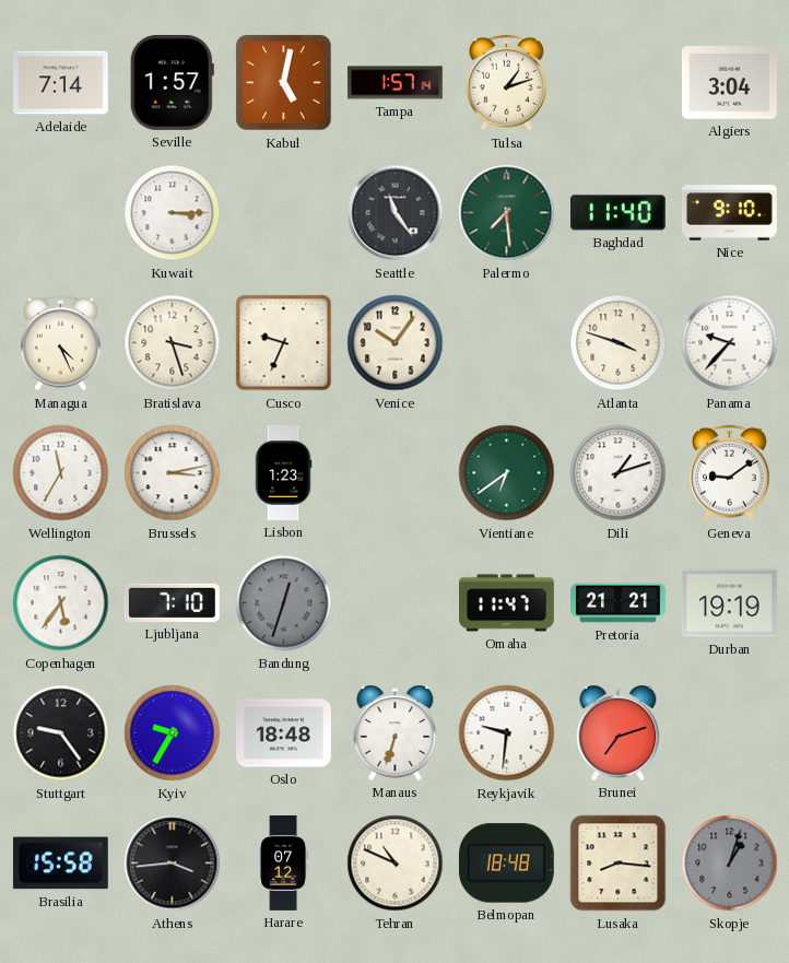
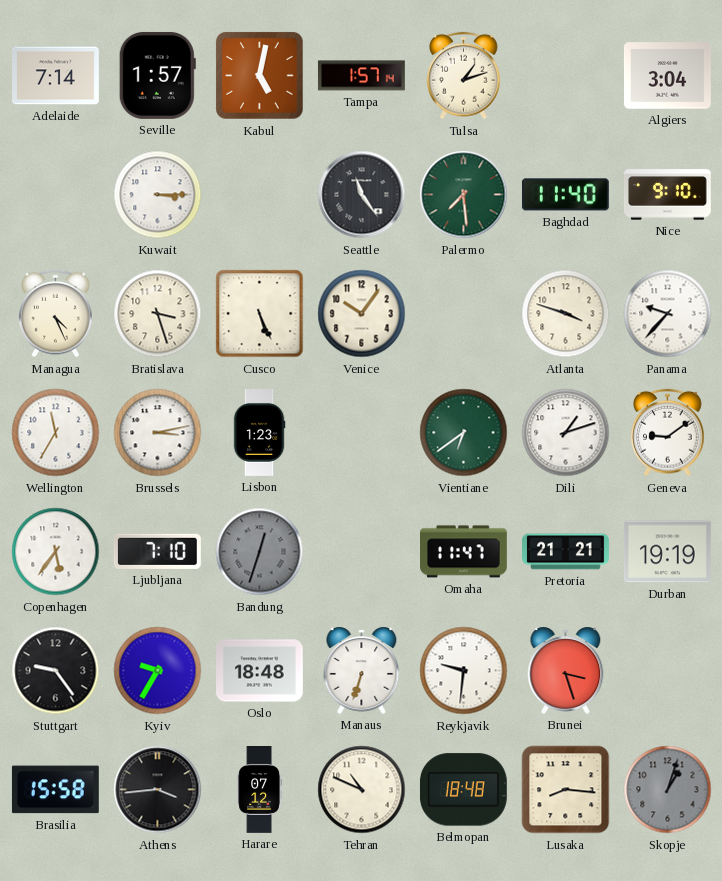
Cusco: 9:34 -> 5:26 (260, 314)
Brunei: 7:12 -> 3:27 (566, 670)
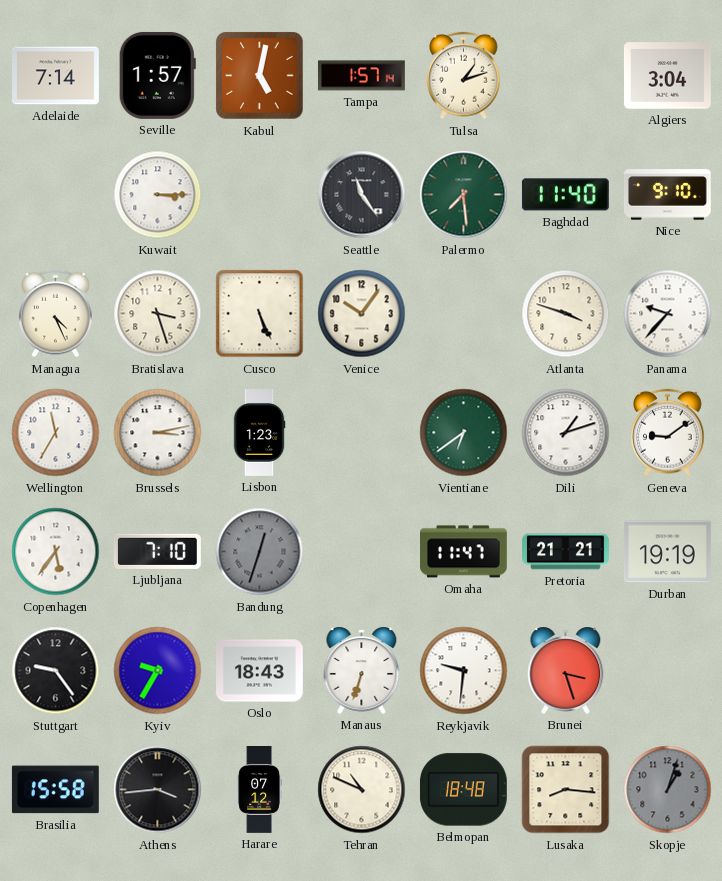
Oslo: 18:48 -> 18:43 (260, 671)
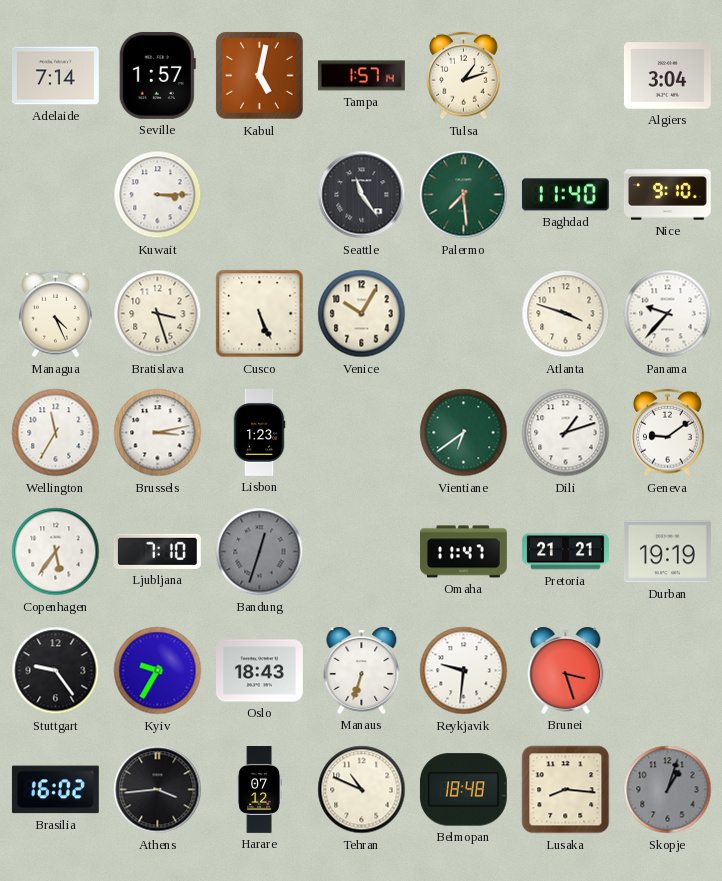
Venice: 10:06 -> 10:05 (362, 314)
Brasilia: 15:58 -> 16:02 (55, 790)
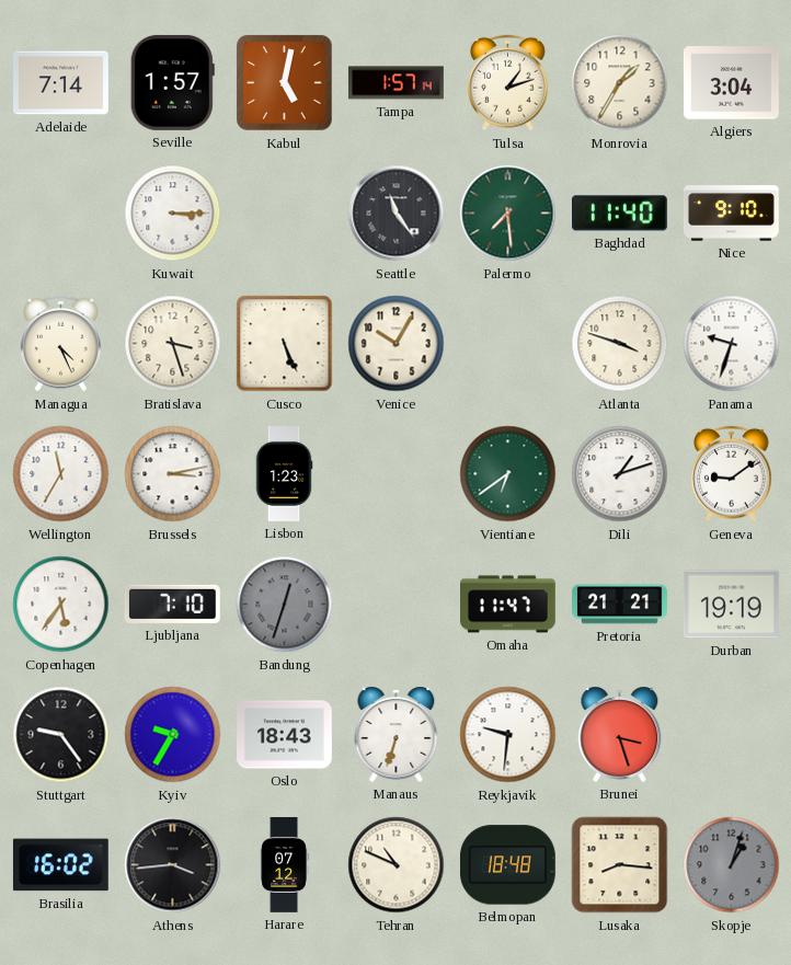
Monrovia: none -> 1:35 (620, 83)
Panama: 9:37 -> 9:33 (732, 344)
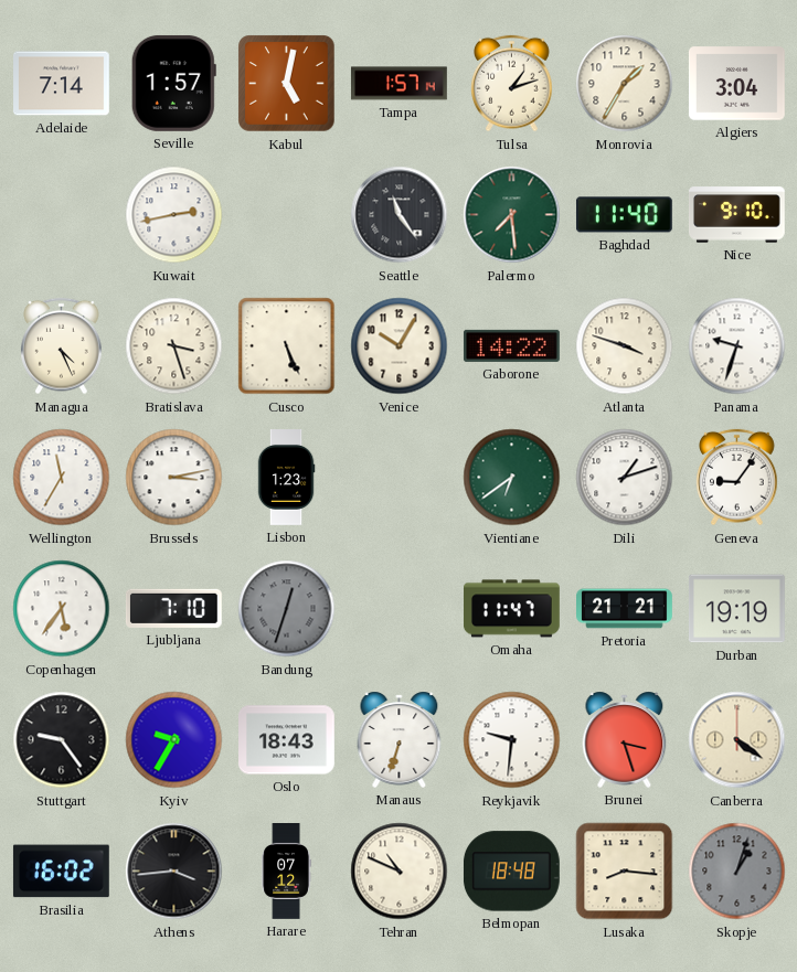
Kuwait: 3:15 -> 2:43 (174, 215)
Gaborone: none -> 14:22 (511, 345)
Geneva: 9:09 -> 9:06 (737, 478)
Canberra: none -> 4:21 (737, 740)
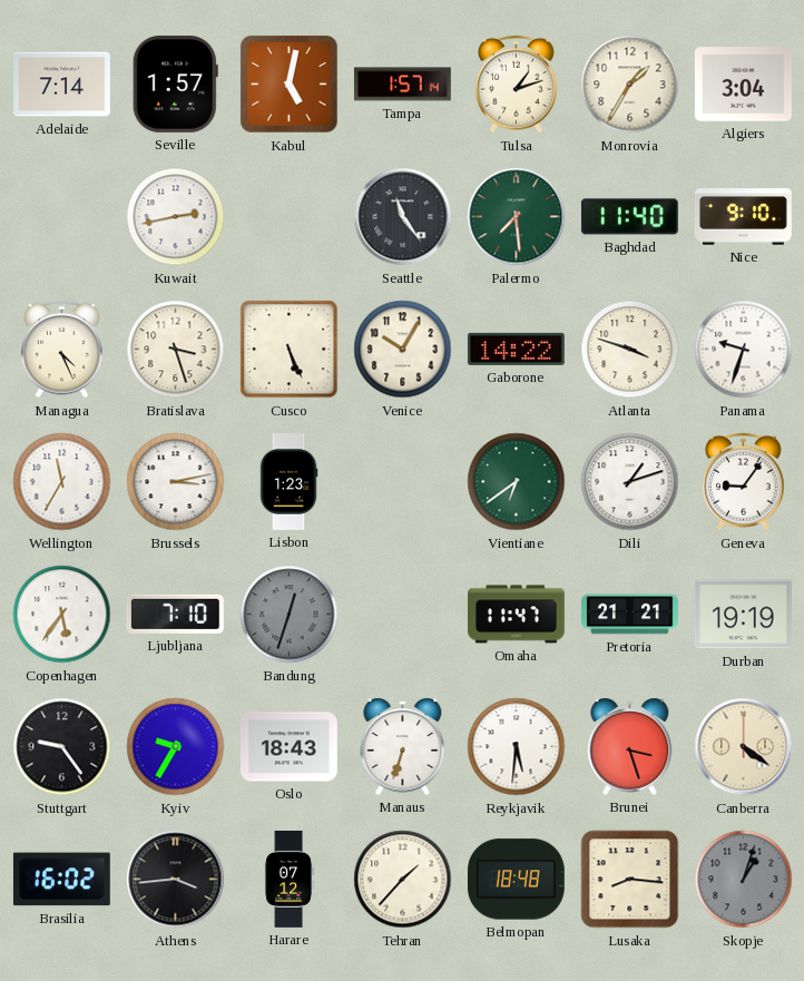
Reykjavik: 9:31 -> 5:31 (517, 747)
Tehran: 10:49 -> 1:37 (403, 880)
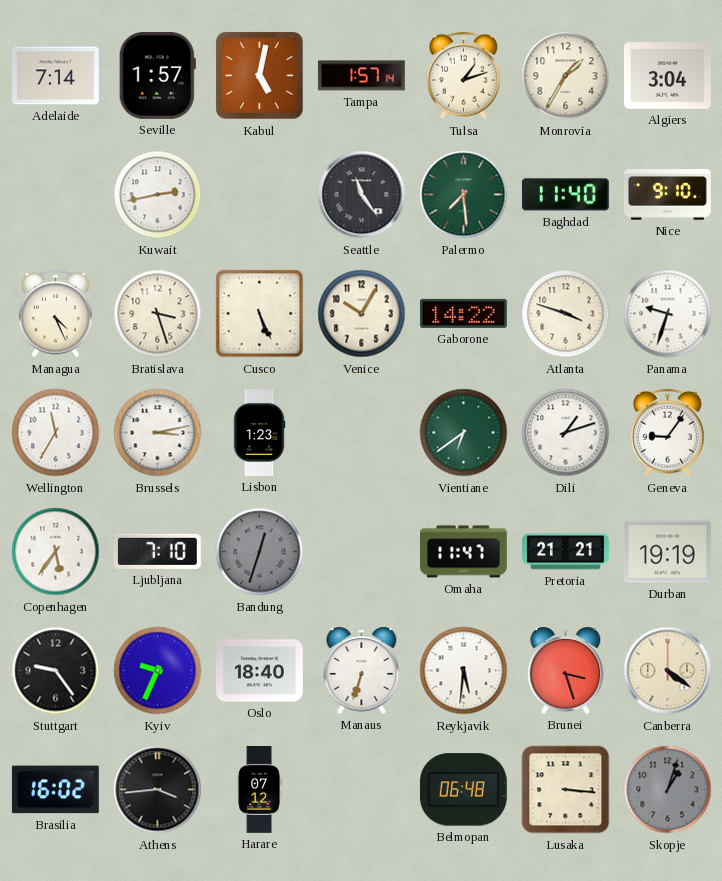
Kyiv: 9:35 -> 9:34 (158, 671)
Oslo: 18:43 -> 18:40 (260, 671)
Tehran: 1:37 -> none (403, 880)
Belmopan: 18:48 -> 06:48 (463, 790)
Lusaka: 8:16 -> 3:16 (566, 790)
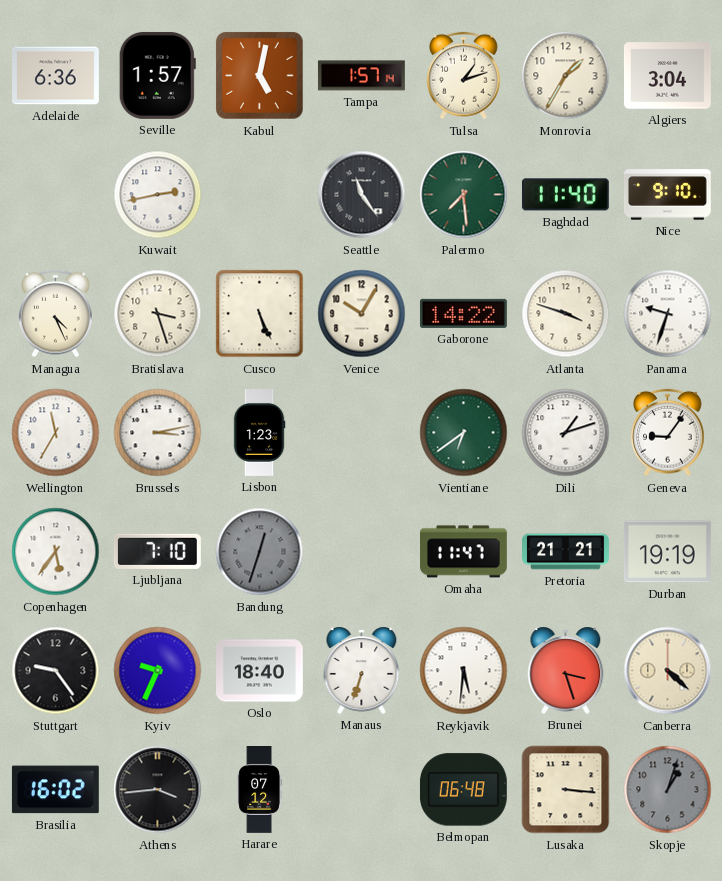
Adelaide: 7:14 -> 6:36 (56, 76)
Canberra: 4:21 -> 4:22 (668, 671)
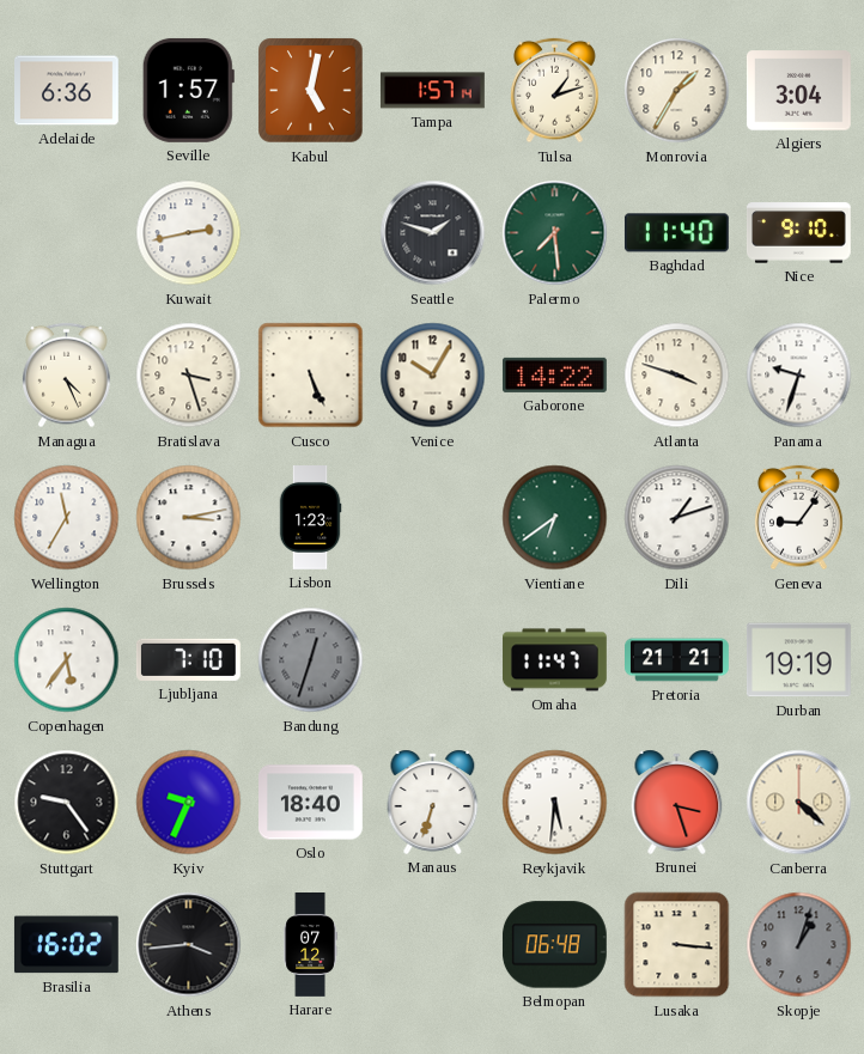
Seattle: 11:24 -> 1:48 (433, 233)
